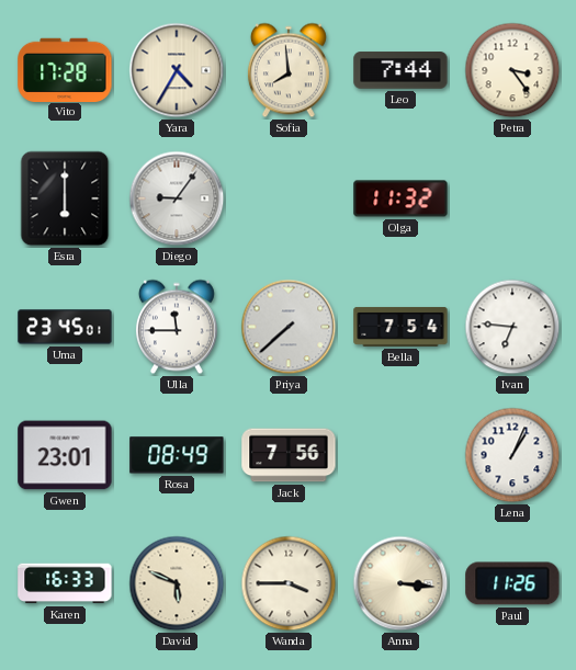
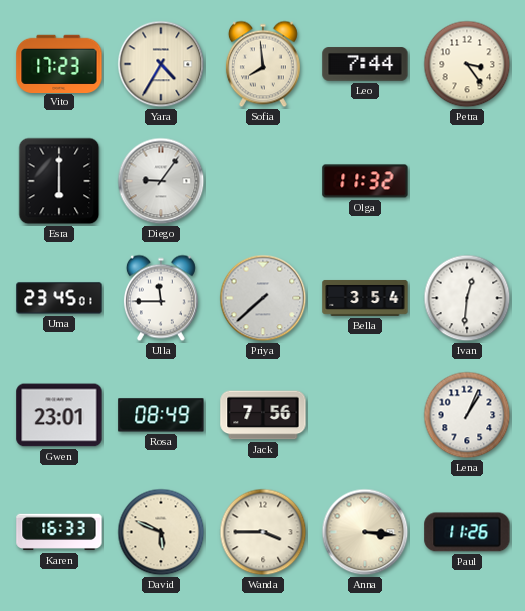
Vito: 17:28 -> 17:23 (59, 63)
Bella: 7:54 -> 3:54 (365, 298)
Ivan: 6:46 -> 12:31 (467, 298)
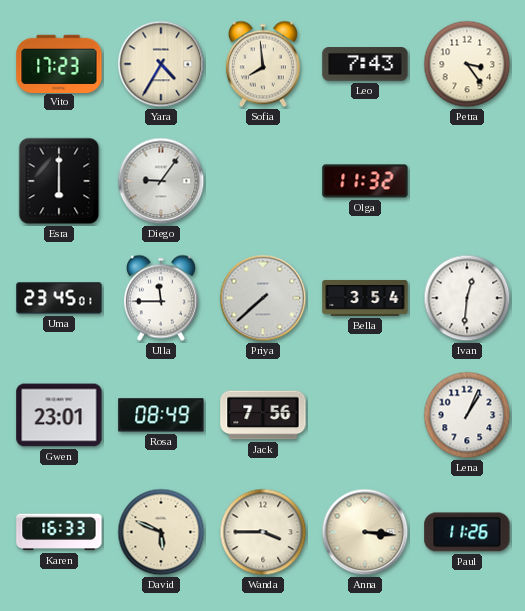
Leo: 7:44 -> 7:43 (365, 64)
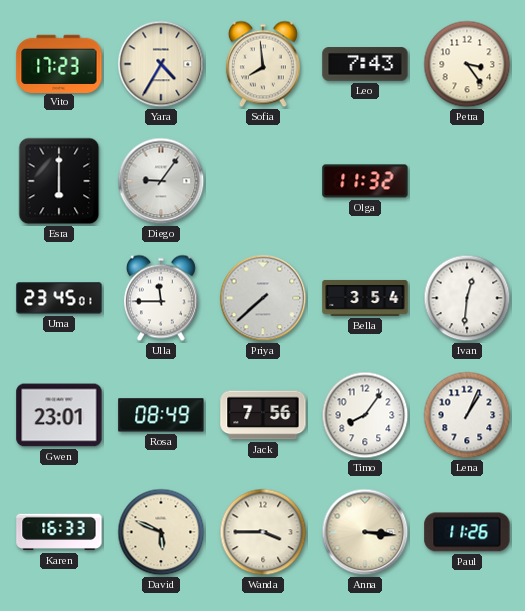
Timo: none -> 8:06 (365, 415)
